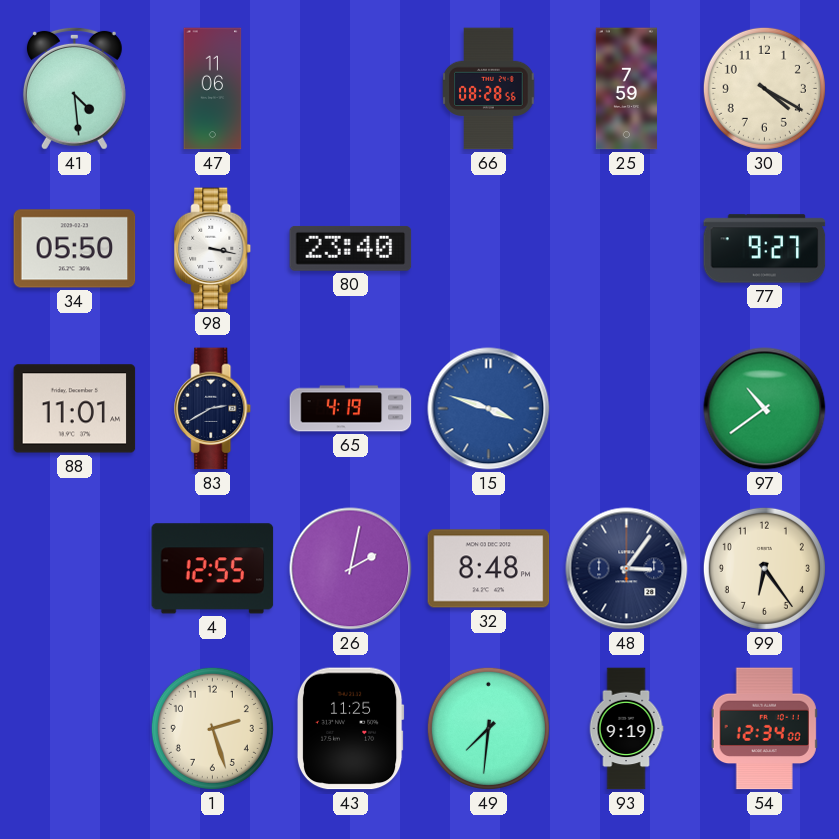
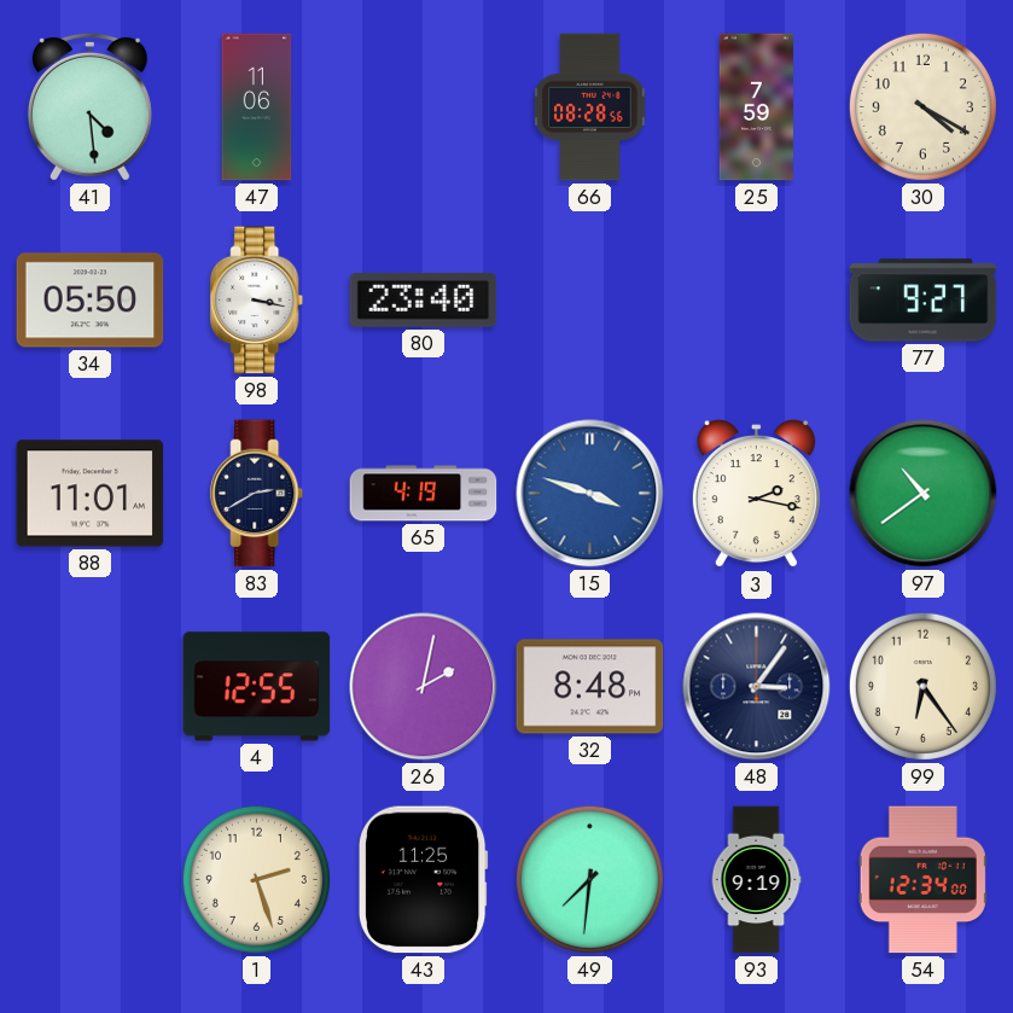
3: none -> 2:17 (756, 495)
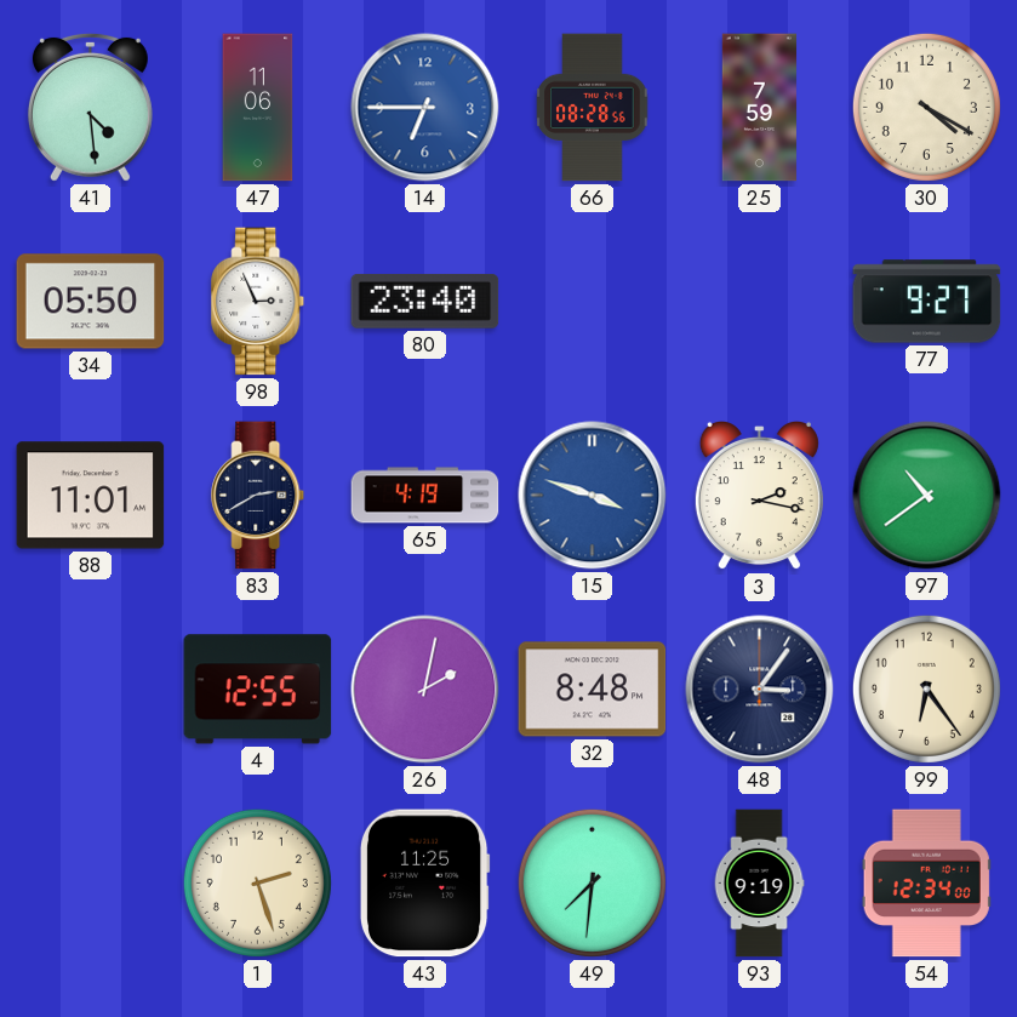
14: none -> 6:45 (425, 108)
98: 3:17 -> 2:56 (258, 302)
